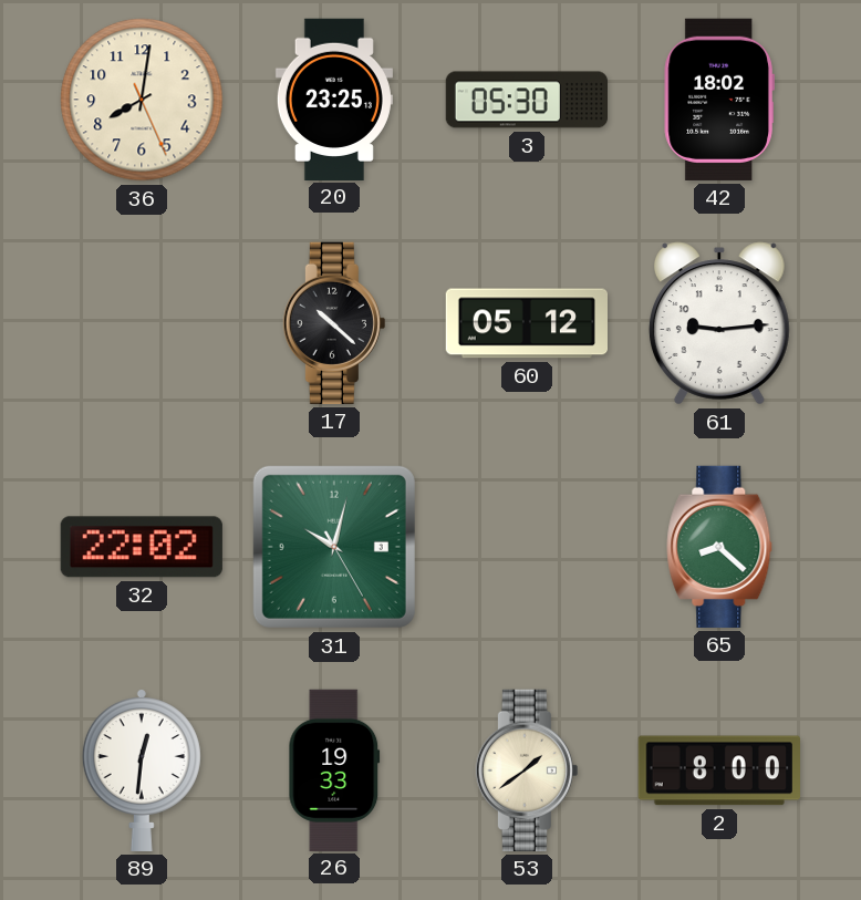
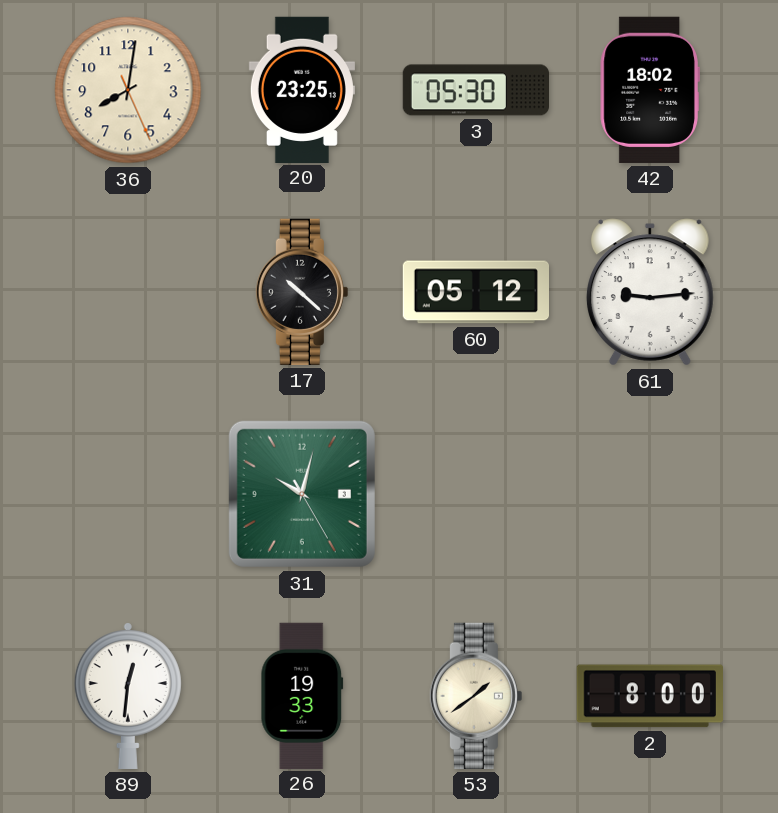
32: 22:02 -> none (142, 547)
65: 8:22 -> none (719, 547)
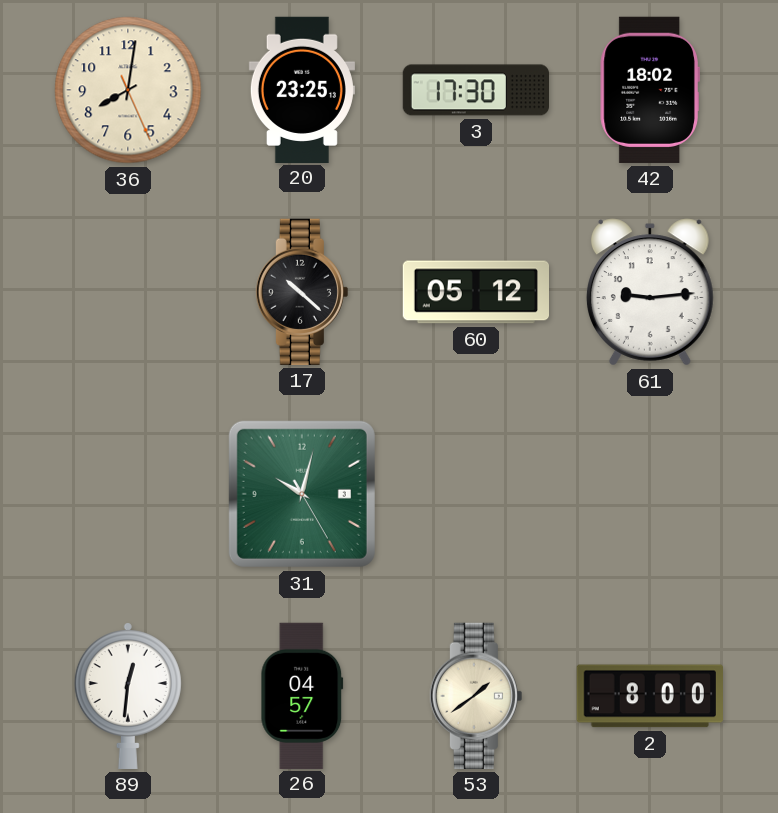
3: 05:30 -> 17:30 (475, 90)
26: 19:33 -> 04:57 (302, 695)
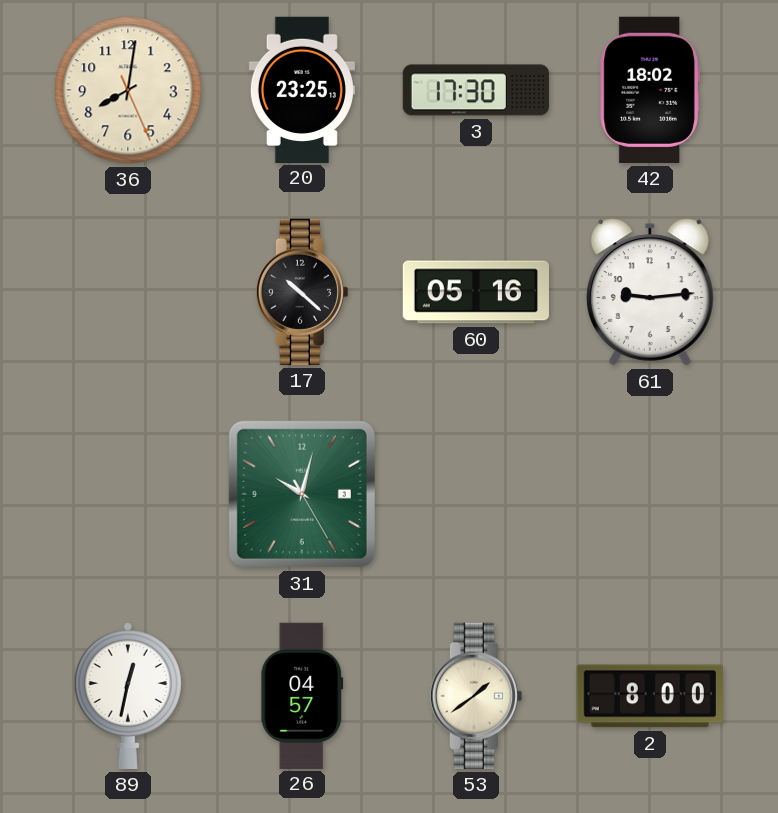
60: 05:12 -> 05:16 (475, 292)
89: 12:31 -> 12:32 (128, 696)
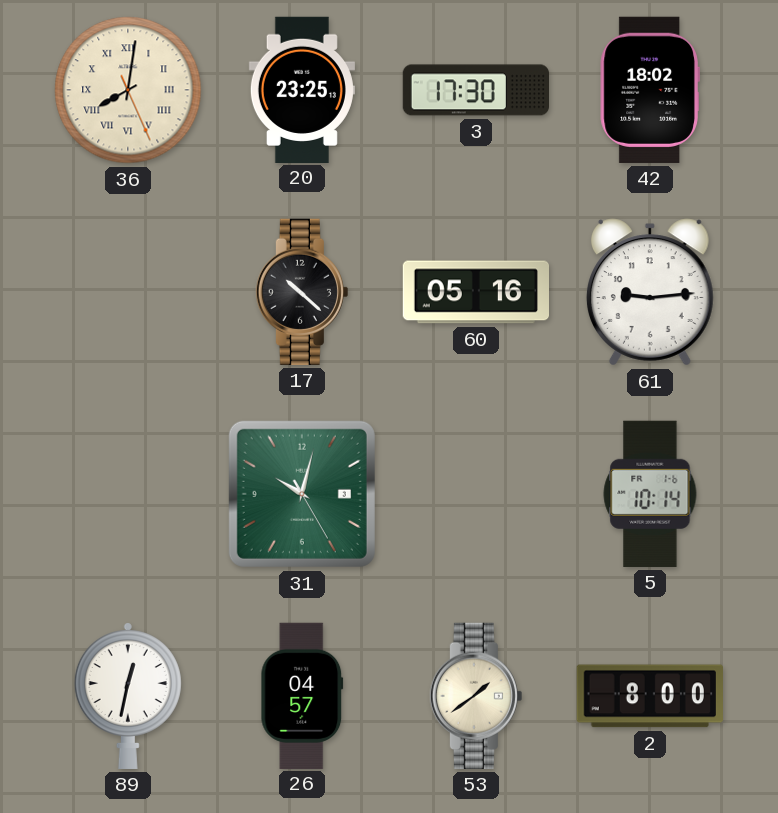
36 numerals: Arabic -> Roman (128, 90)
5: none -> 10:14 (650, 494)
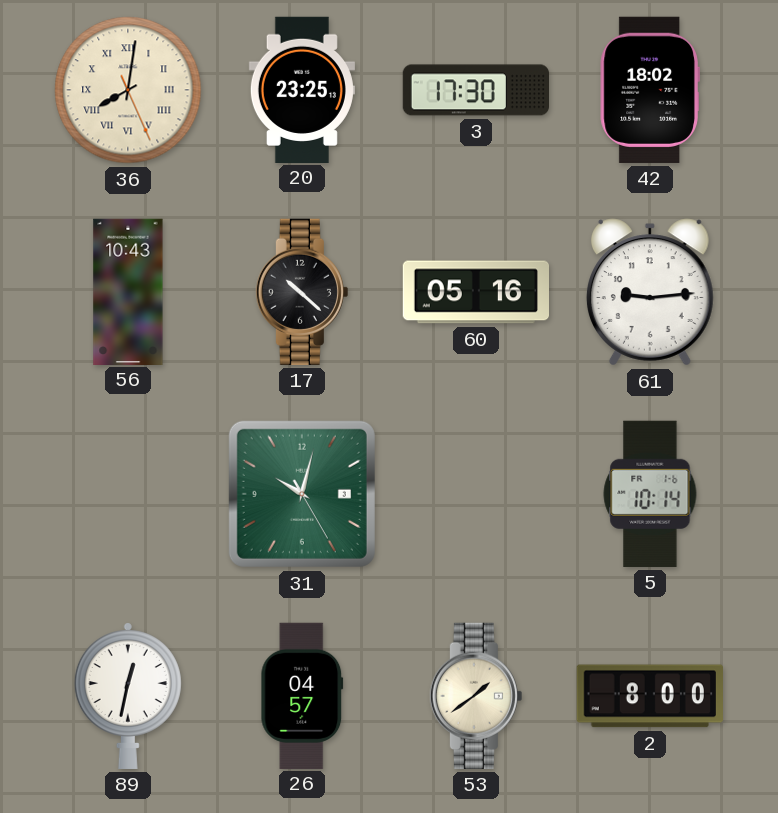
56: none -> 10:43 (128, 291)
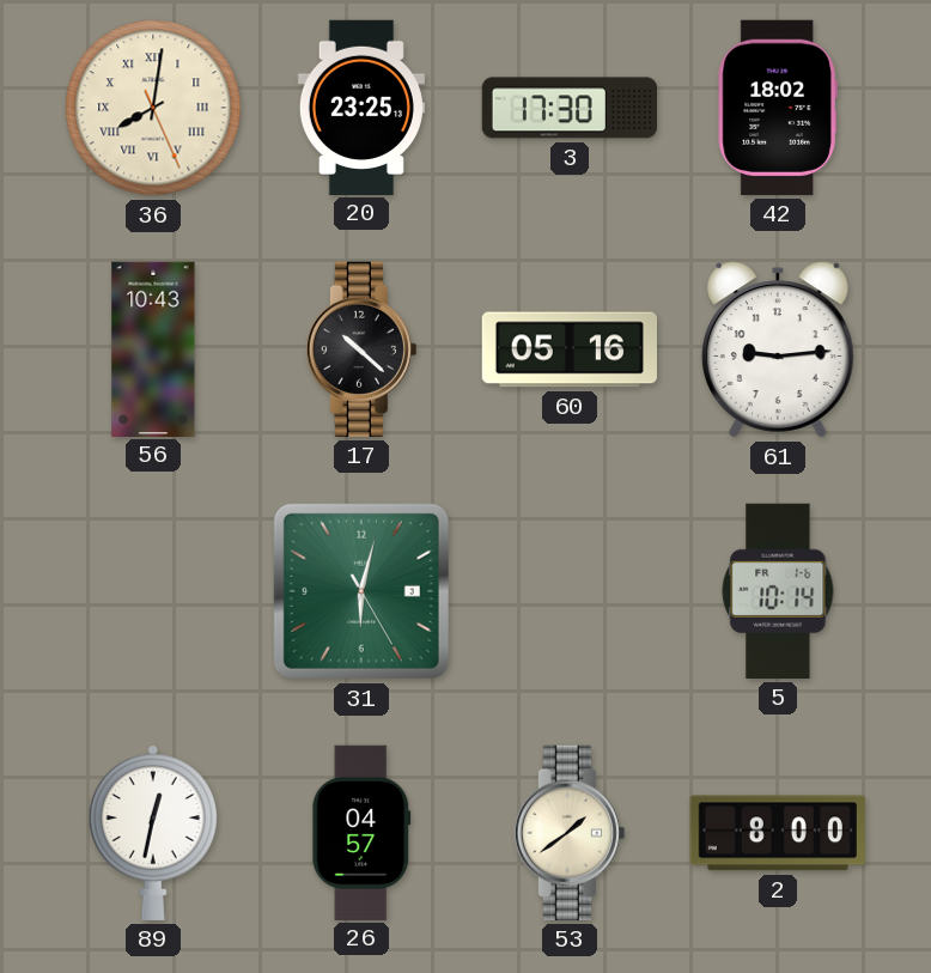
31: 10:02 -> 6:02 (361, 591)
